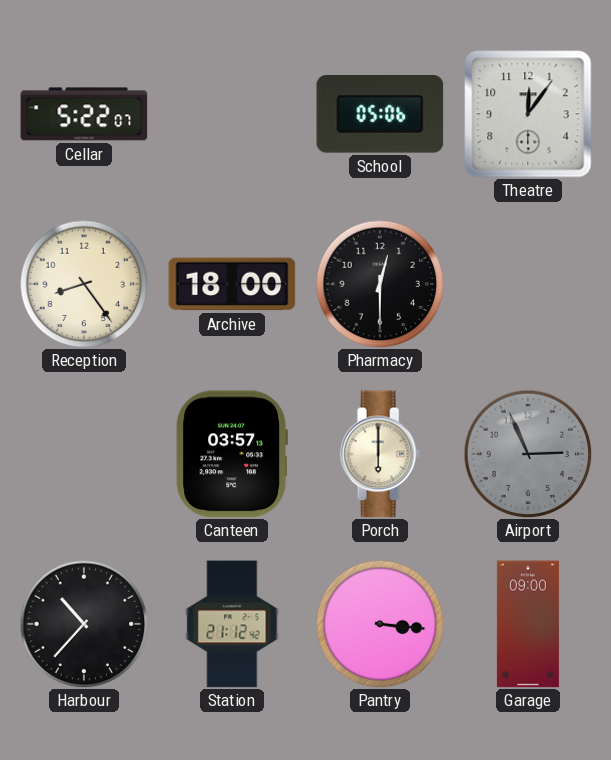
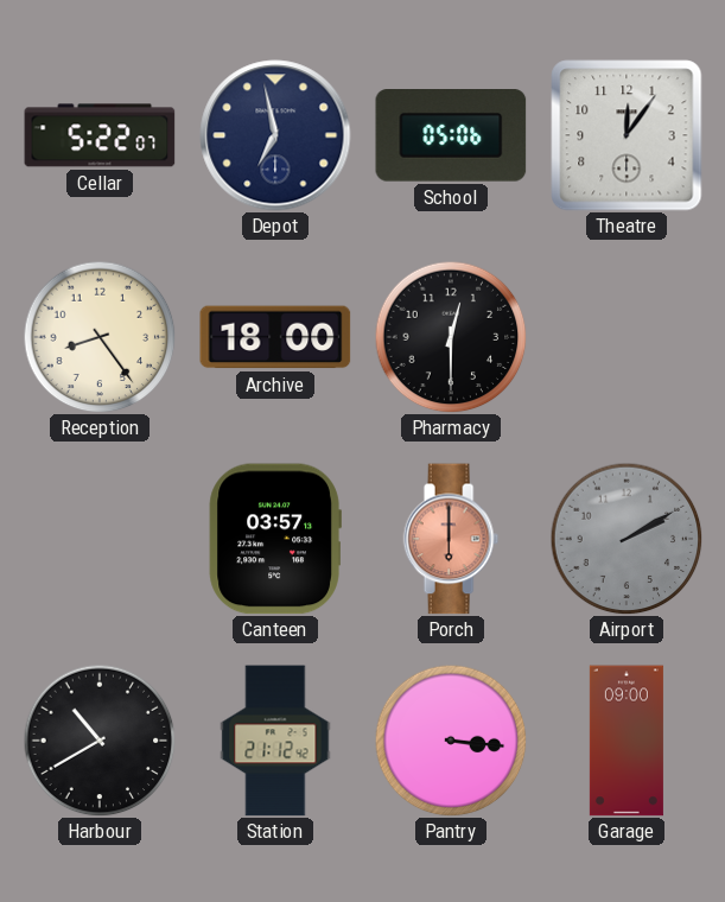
Depot: none -> 6:58 (275, 135)
Porch dial: cream -> salmon (451, 539)
Airport: 2:56 -> 2:10 (627, 539)
Harbour: 10:37 -> 10:40 (100, 741)
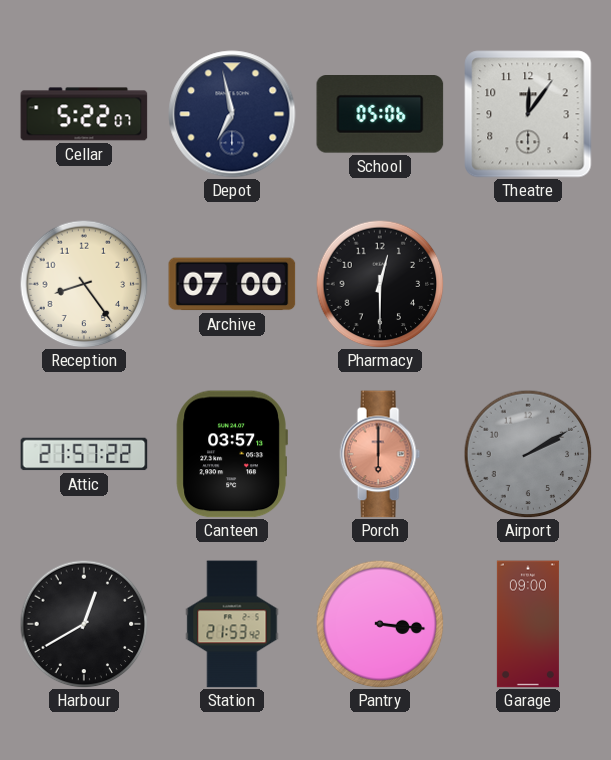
Archive: 18:00 -> 07:00 (232, 284)
Attic: none -> 21:57 (84, 454)
Harbour: 10:40 -> 12:40 (84, 624)
Station: 21:12 -> 21:53 (232, 624)
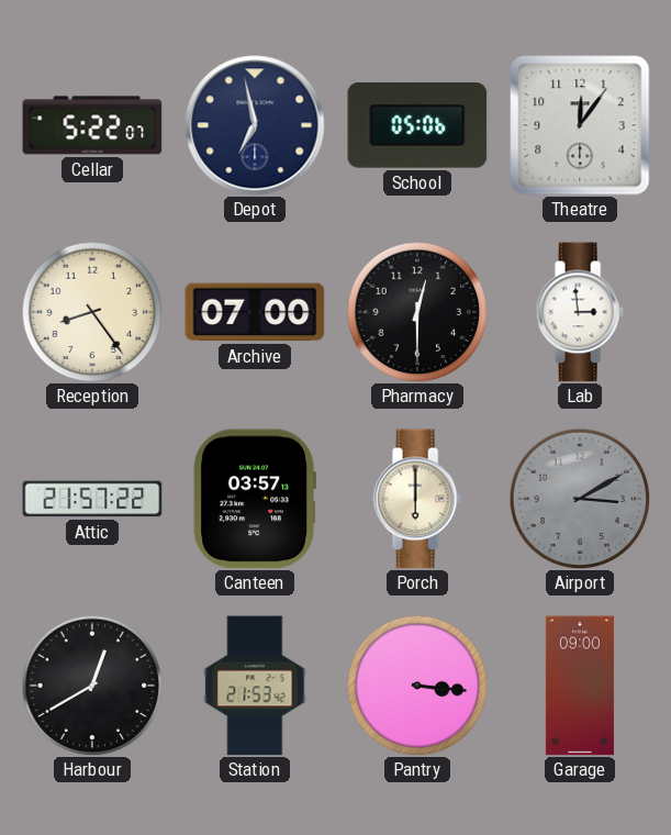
Lab: none -> 2:59 (580, 312)
Porch dial: salmon -> cream (417, 499)
Airport: 2:10 -> 3:10 (580, 499)
